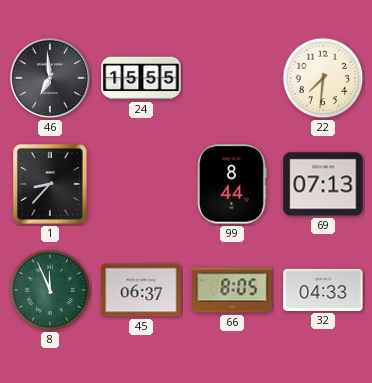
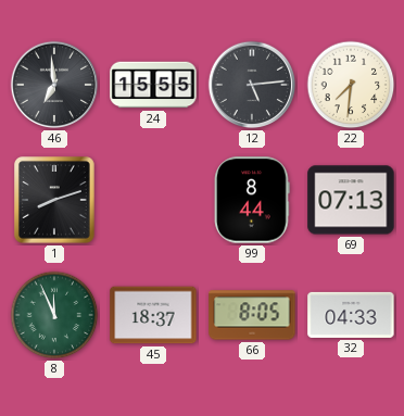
12: none -> 5:14 (252, 85)
1: 8:37 -> 8:12 (55, 201)
45: 06:37 -> 18:37 (153, 315)
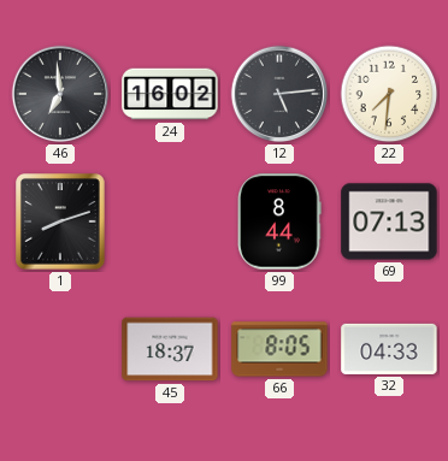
24: 15:55 -> 16:02 (170, 94)
8: 11:56 -> none (54, 315)
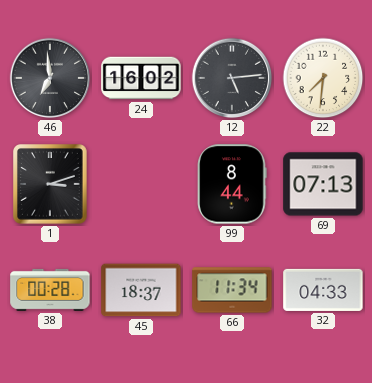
1: 8:12 -> 3:12 (51, 185)
38: none -> 00:28 (50, 290)
66: 8:05 -> 11:34 (232, 290)
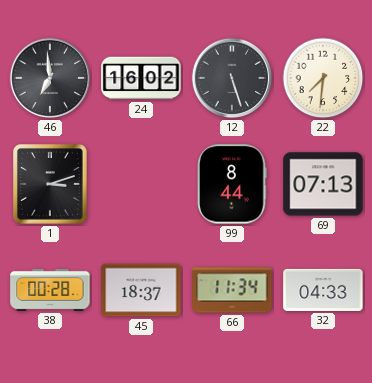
12: 5:14 -> 5:27 (232, 78)
